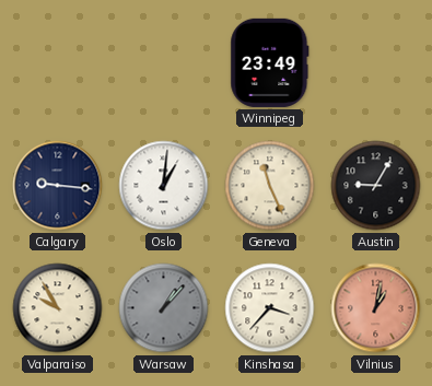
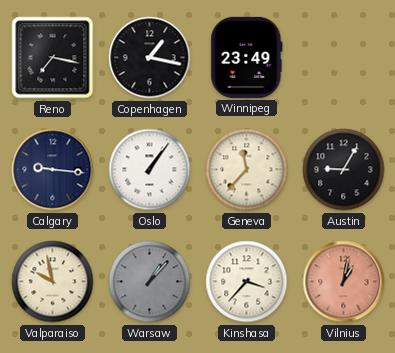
Reno: none -> 7:17 (53, 58)
Copenhagen: none -> 1:17 (150, 58)
Oslo: 1:01 -> 1:06 (150, 170)
Geneva: 11:26 -> 11:37 (247, 170)
Valparaiso: 9:55 -> 9:58 (53, 282)
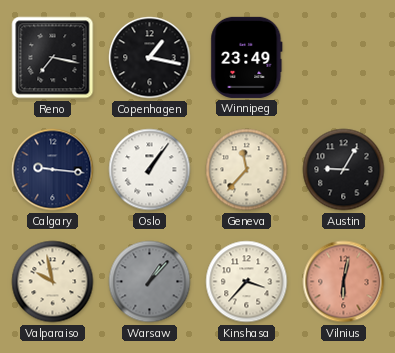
Vilnius: 1:02 -> 6:02 (344, 282)
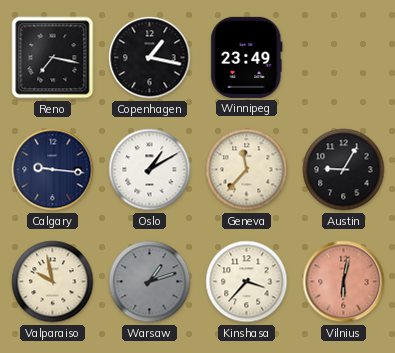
Oslo: 1:06 -> 1:10 (150, 170)
Warsaw: 1:07 -> 1:12 (150, 282)
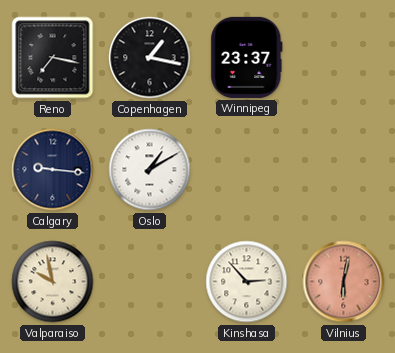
Winnipeg: 23:49 -> 23:37 (247, 57)
Geneva: 11:37 -> none (247, 170)
Austin: 9:05 -> none (344, 170)
Warsaw: 1:12 -> none (150, 282)
Kinshasa: 3:37 -> 2:53 (247, 282)
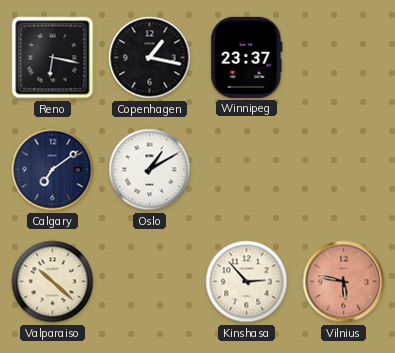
Reno: 7:17 -> 6:17 (53, 58)
Calgary: 9:16 -> 7:09 (53, 170)
Valparaiso: 9:58 -> 10:22 (53, 282)
Vilnius: 6:02 -> 5:47 (344, 282)
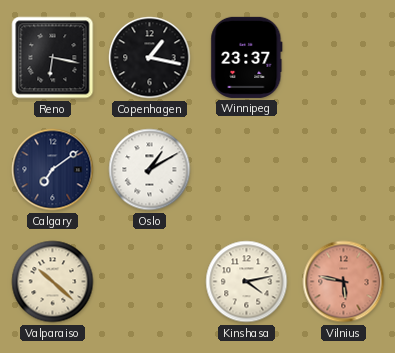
Kinshasa: 2:53 -> 4:13 (247, 282)
